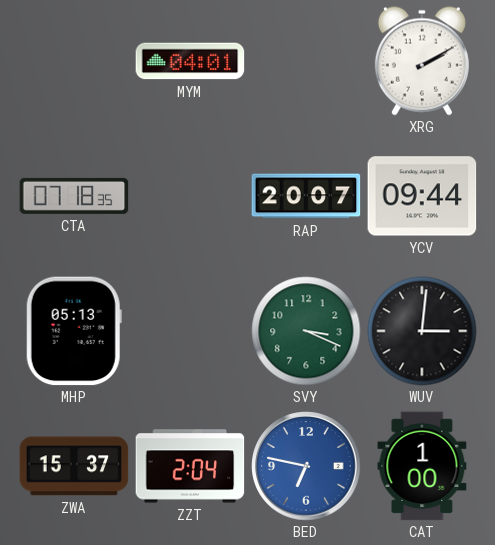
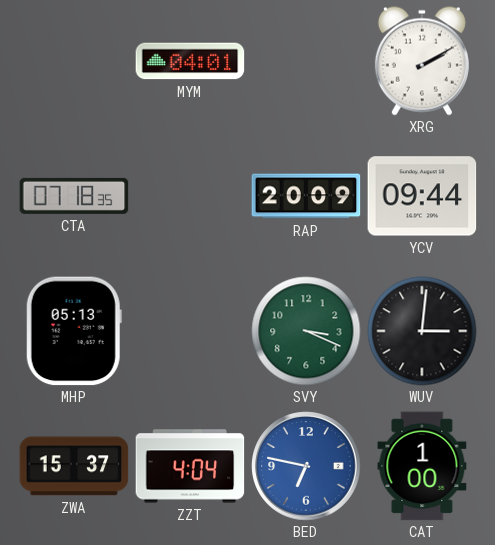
RAP: 20:07 -> 20:09 (306, 196)
ZZT: 2:04 -> 4:04 (190, 466)
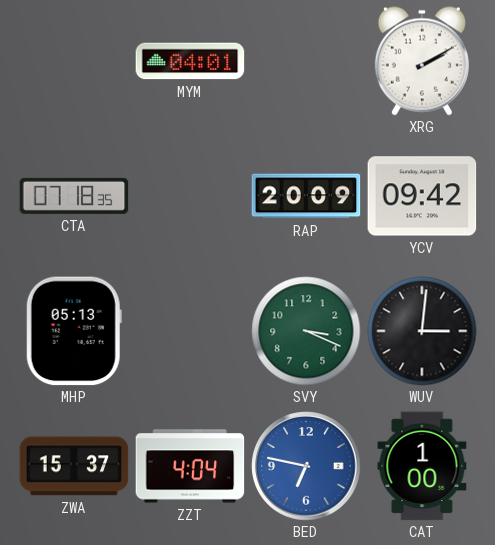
YCV: 09:44 -> 09:42 (422, 196)
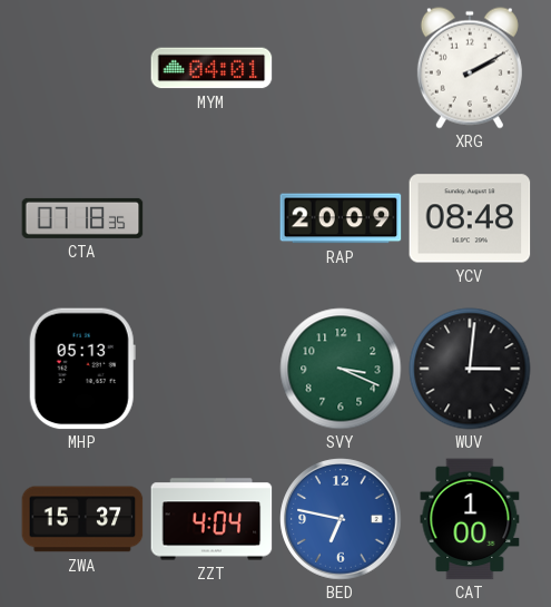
YCV: 09:42 -> 08:48 (470, 218)
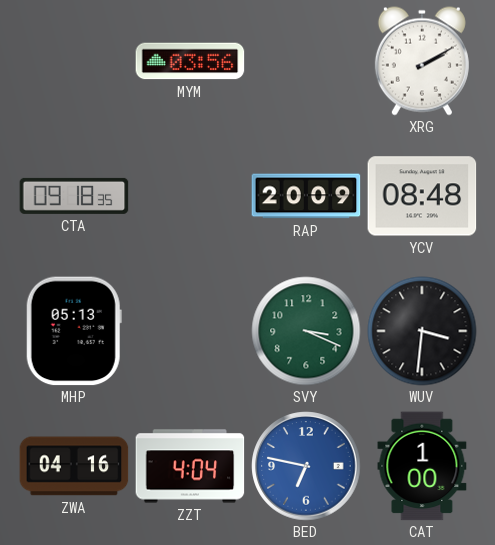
MYM: 04:01 -> 03:56 (190, 61)
CTA: 07:18 -> 09:18 (74, 196)
WUV: 3:01 -> 3:31 (422, 331)
ZWA: 15:37 -> 04:16 (74, 466)
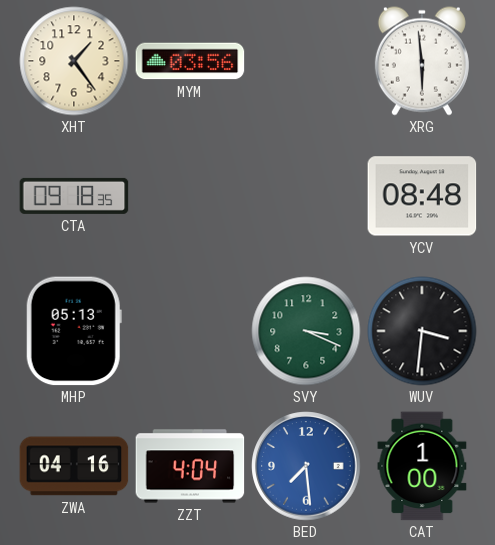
XHT: none -> 1:24 (74, 61)
XRG: 2:10 -> 5:59 (422, 61)
RAP: 20:09 -> none (306, 196)
BED: 6:47 -> 7:29 (306, 466)
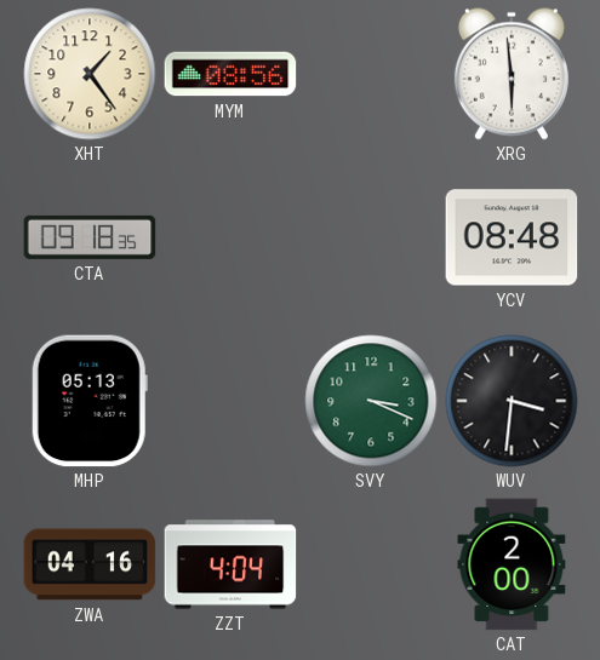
MYM: 03:56 -> 08:56 (230, 74)
BED: 7:29 -> none (306, 466)
CAT: 1:00 -> 2:00 (512, 564)
